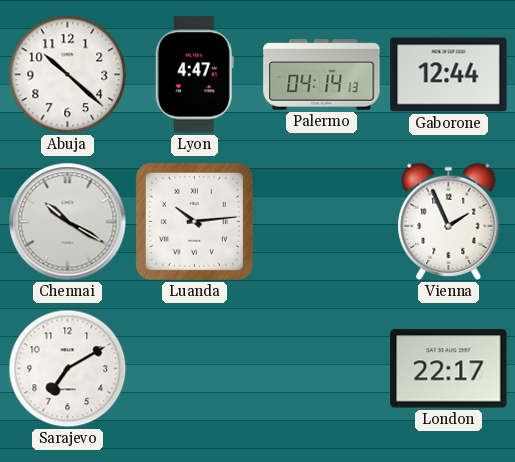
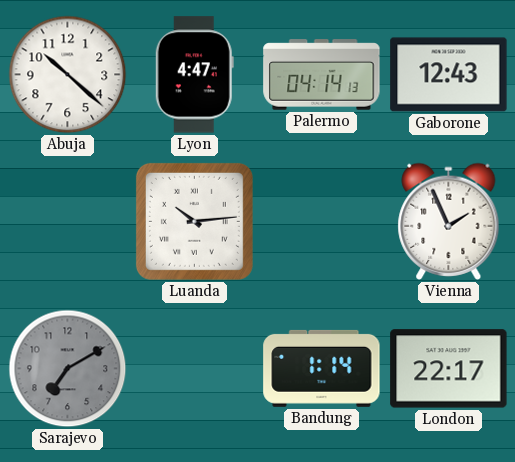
Gaborone: 12:44 -> 12:43 (449, 75)
Chennai: 10:20 -> none (68, 222)
Sarajevo dial: white -> grey (68, 369)
Bandung: none -> 1:14 (322, 368)
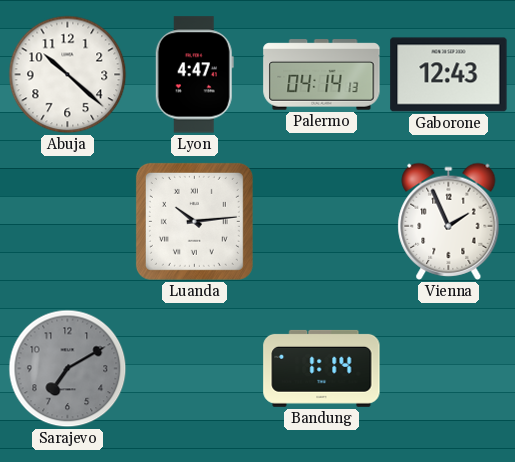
London: 22:17 -> none (449, 369)
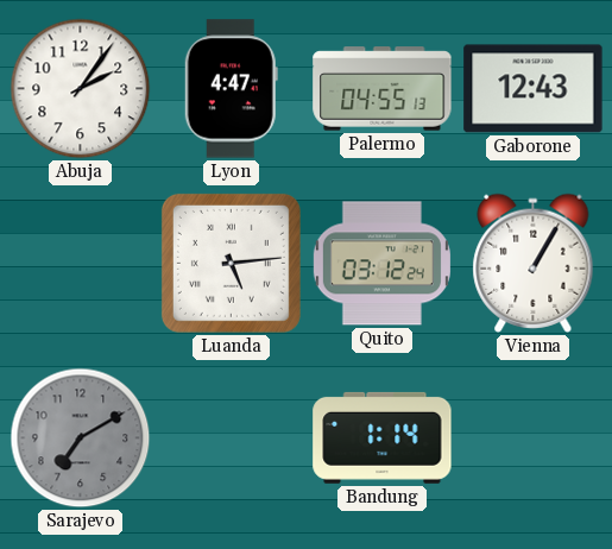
Abuja: 10:22 -> 2:06 (81, 89)
Palermo: 04:14 -> 04:55 (383, 89)
Luanda: 10:14 -> 5:14 (231, 263)
Quito: none -> 03:12 (381, 264)
Vienna: 1:56 -> 1:05 (534, 263)
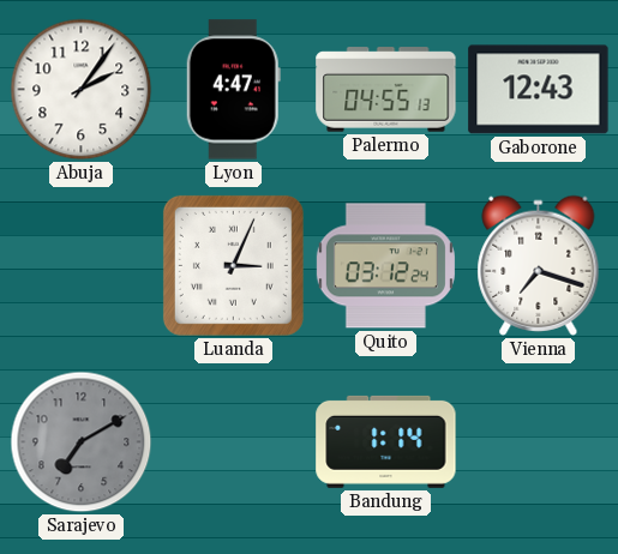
Luanda: 5:14 -> 3:04 (233, 265)
Vienna: 1:05 -> 7:18 (539, 265)
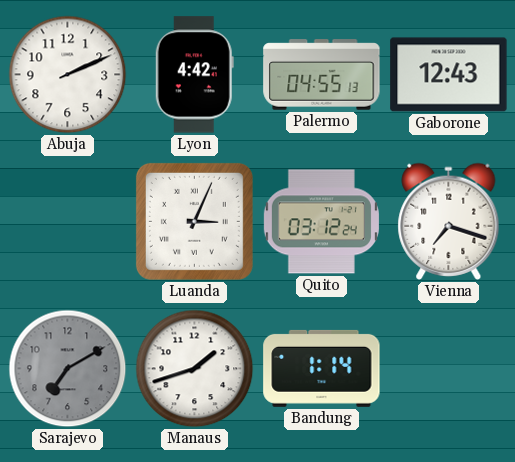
Abuja: 2:06 -> 2:11 (68, 75)
Lyon: 4:47 -> 4:42 (194, 75)
Manaus: none -> 1:42 (195, 369)
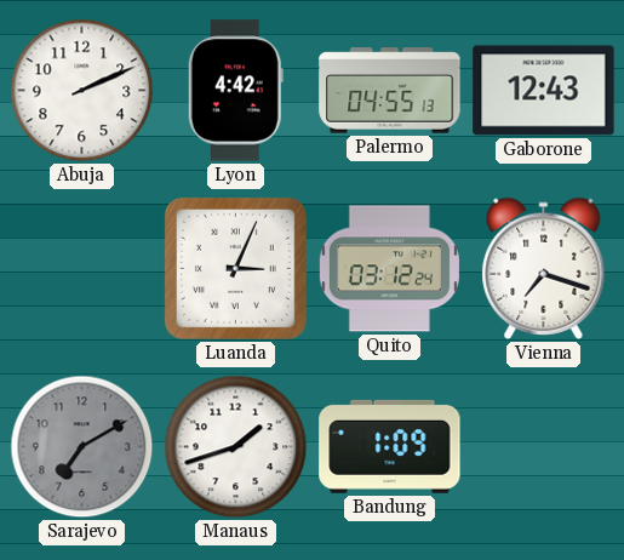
Bandung: 1:14 -> 1:09 (390, 446)
